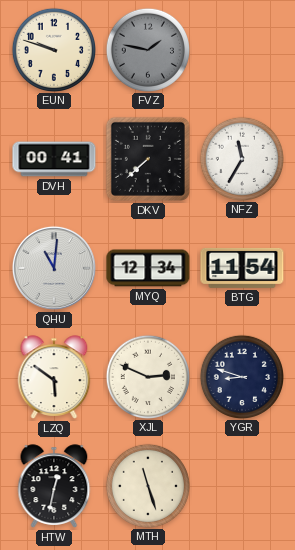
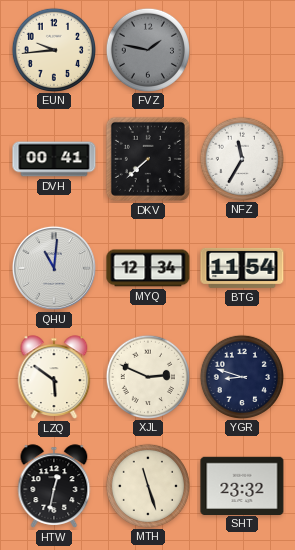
EUN: 9:48 -> 9:44 (53, 49)
SHT: none -> 23:32 (242, 485)
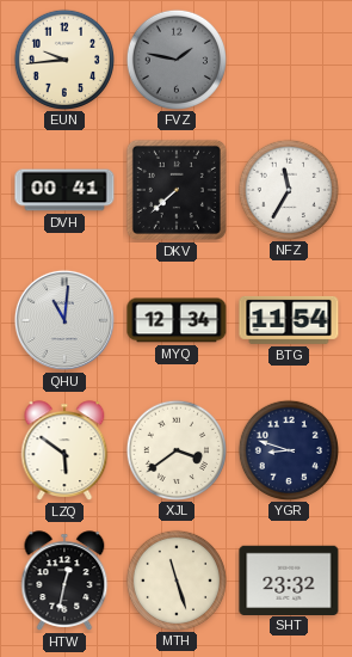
XJL: 2:49 -> 3:39 (175, 449)
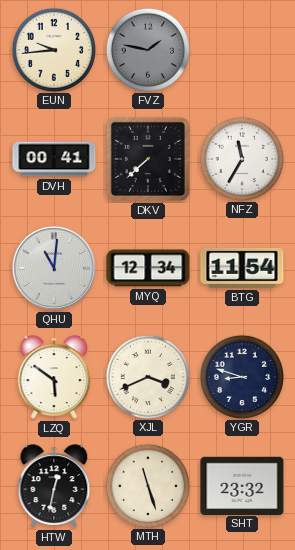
XJL: 3:39 -> 3:41 (147, 376)
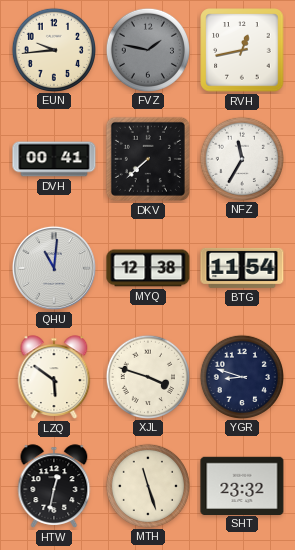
RVH: none -> 12:43 (242, 50)
MYQ: 12:34 -> 12:38 (148, 268)
XJL: 3:41 -> 3:48 (147, 376)
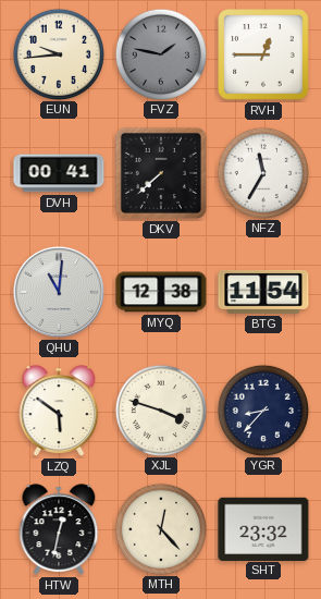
RVH: 12:43 -> 12:45 (263, 54)
YGR: 8:48 -> 8:37 (262, 409)
MTH: 11:27 -> 12:23 (160, 528)
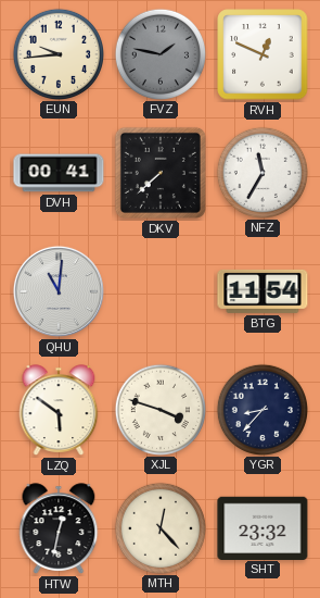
RVH: 12:45 -> 12:49 (263, 54)
MYQ: 12:38 -> none (161, 292)
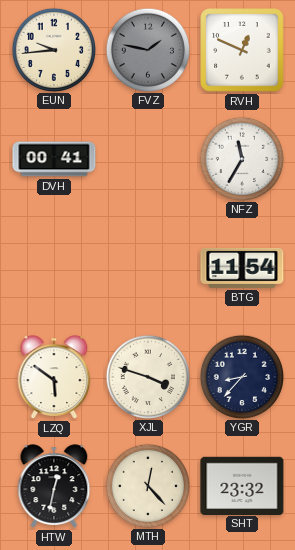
DKV: 7:38 -> none (161, 173)
QHU: 11:01 -> none (59, 291)
